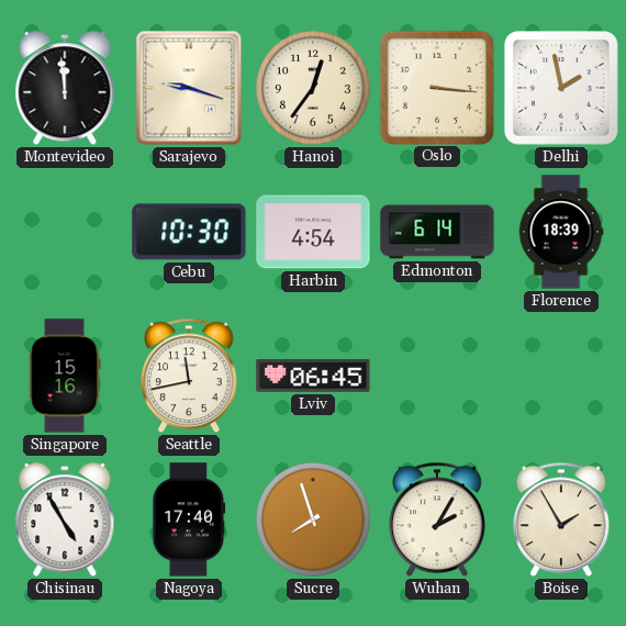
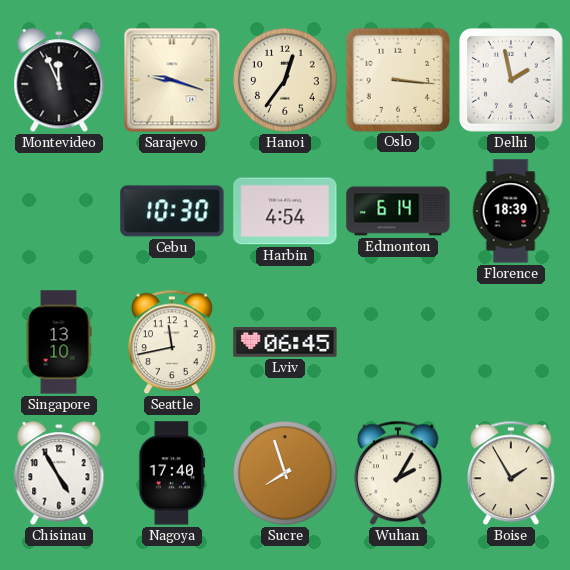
Montevideo: 11:59 -> 11:56 (59, 81)
Singapore: 15:16 -> 13:10 (59, 342)
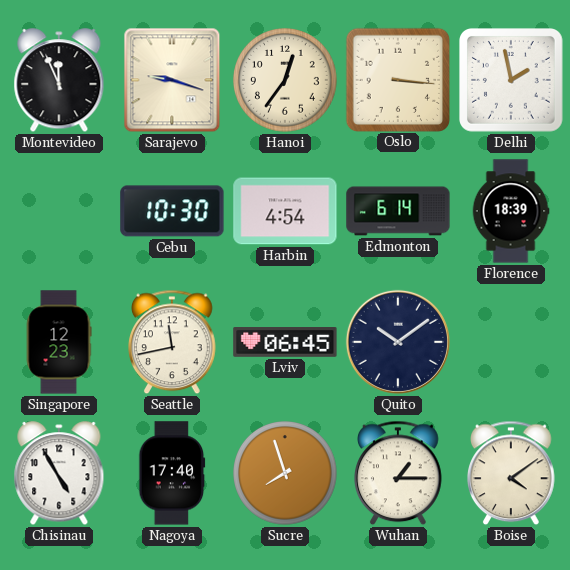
Singapore: 13:10 -> 12:23 (59, 342)
Quito: none -> 10:09 (398, 342)
Wuhan: 2:05 -> 1:15 (399, 473)
Boise: 1:55 -> 4:09 (512, 473)
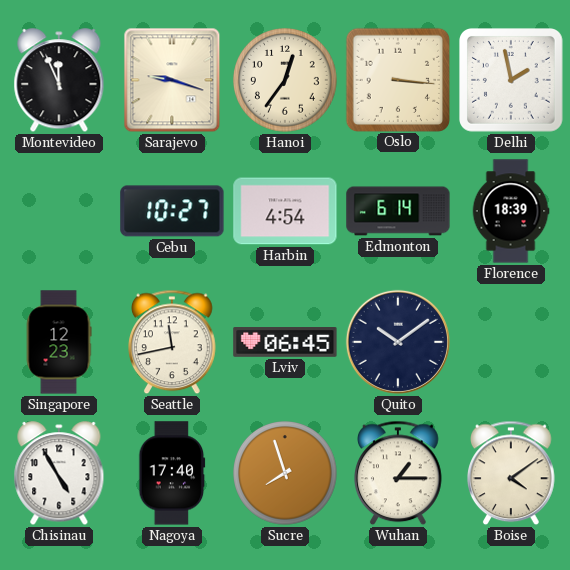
Cebu: 10:30 -> 10:27 (172, 211)
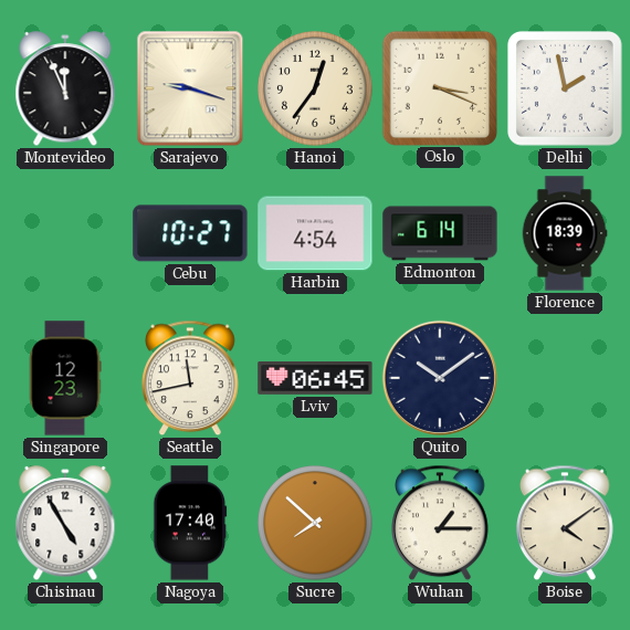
Oslo: 3:16 -> 3:19 (439, 87)
Sucre: 7:57 -> 7:52 (316, 524)
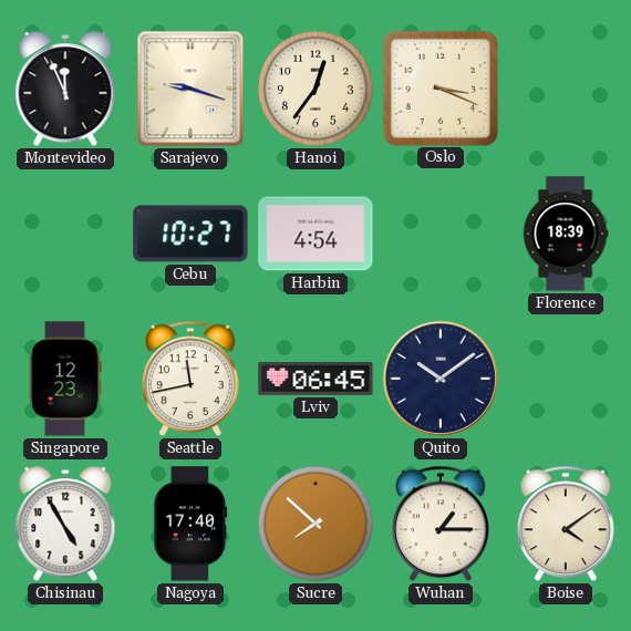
Delhi: 1:58 -> none (566, 90)
Edmonton: 6:14 -> none (440, 233)
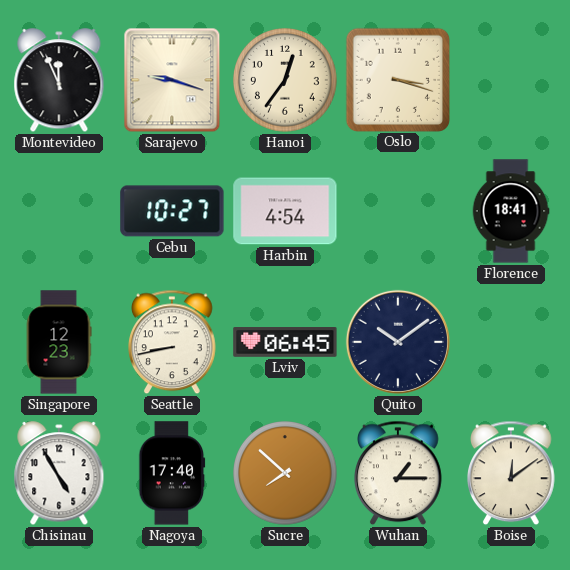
Oslo: 3:19 -> 3:18 (397, 79)
Florence: 18:39 -> 18:41 (511, 211)
Seattle: 11:43 -> 8:43 (173, 342)
Boise: 4:09 -> 12:09 (512, 473)
